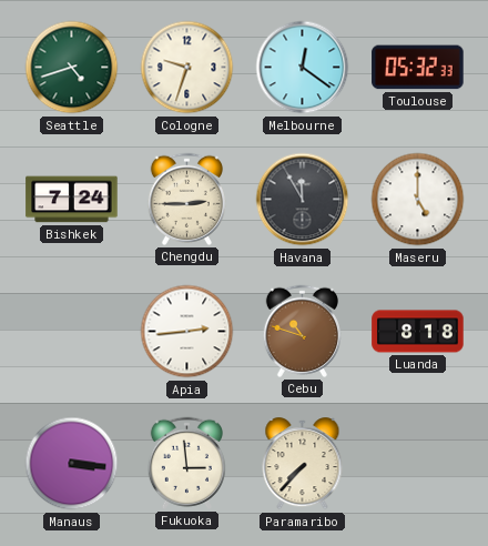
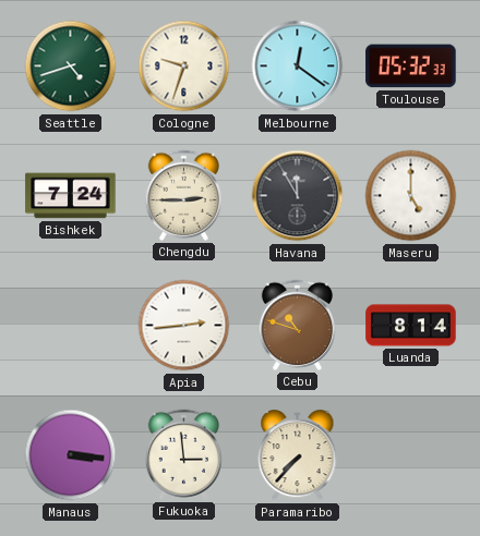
Luanda: 8:18 -> 8:14 (411, 326)
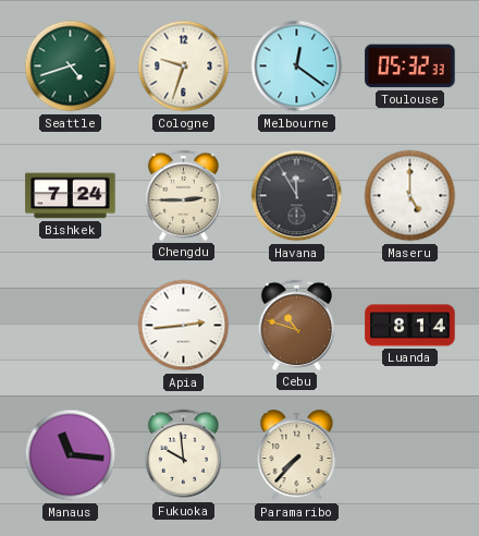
Manaus: 3:16 -> 11:16 (71, 455)
Fukuoka: 2:59 -> 9:59 (183, 454)
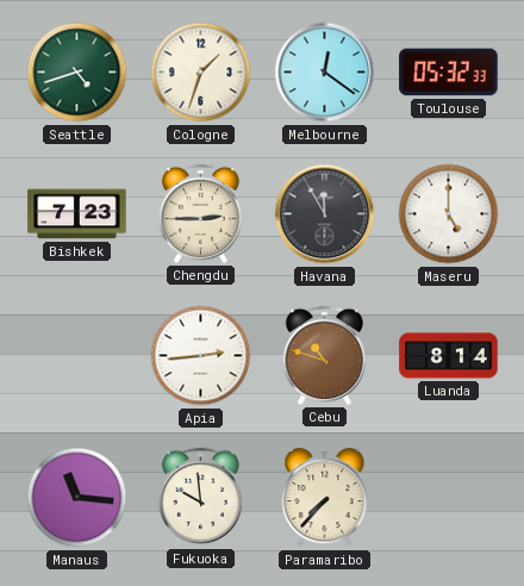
Cologne: 9:33 -> 1:33 (201, 73)
Bishkek: 7:24 -> 7:23 (77, 214)
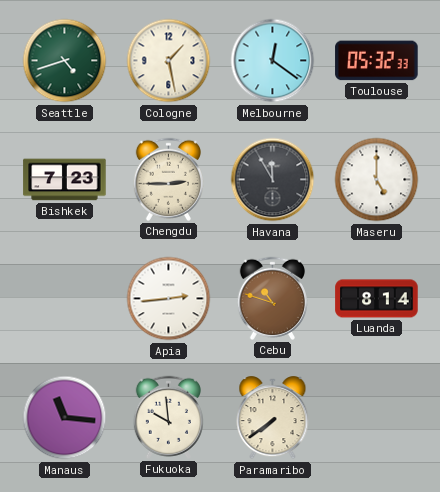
Cologne: 1:33 -> 1:28 (169, 61)
Paramaribo: 7:37 -> 7:39 (273, 418)
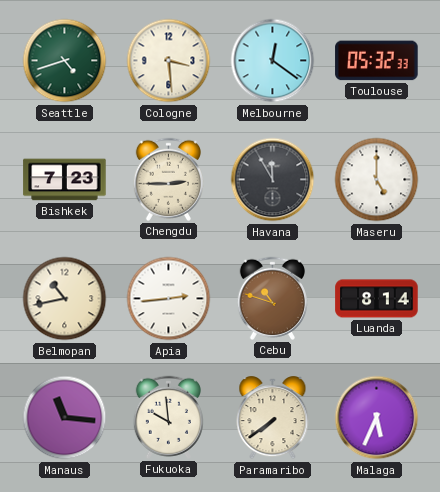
Cologne: 1:28 -> 3:29 (169, 61)
Belmopan: none -> 10:43 (65, 299)
Malaga: none -> 5:34 (377, 418)
